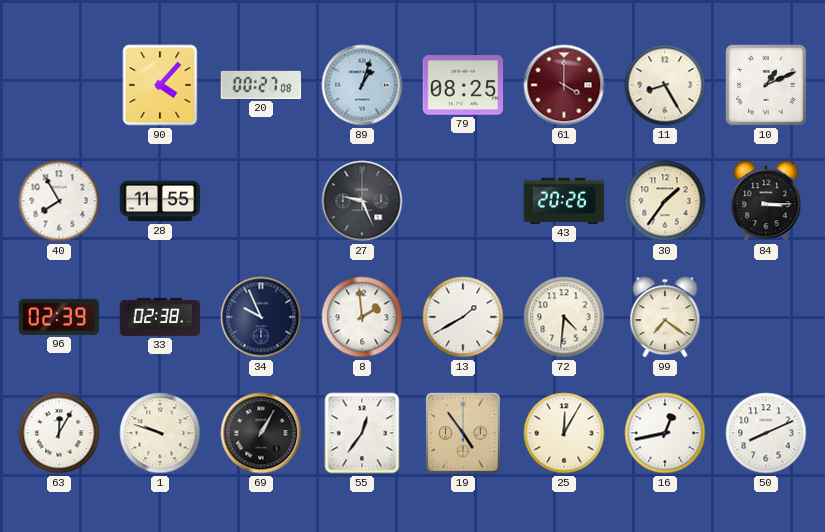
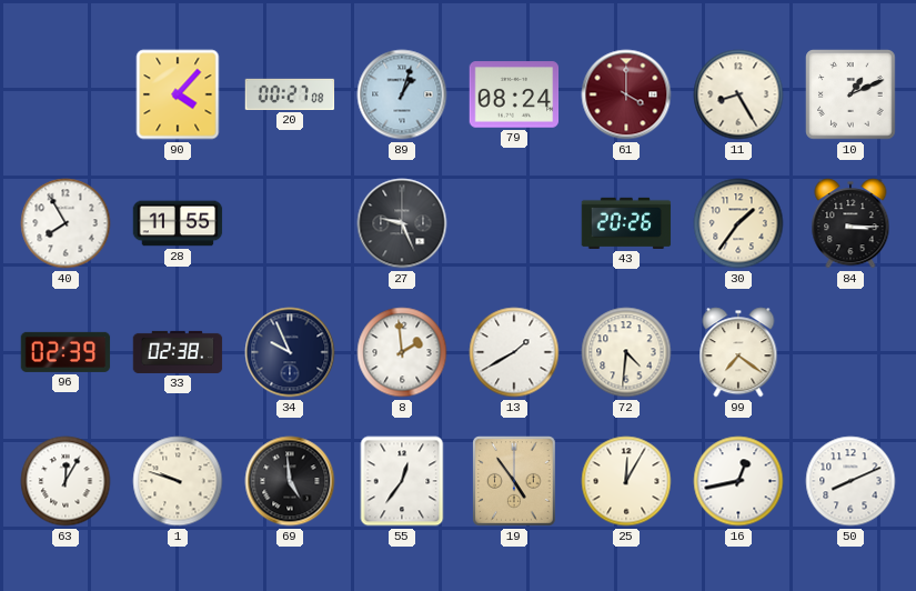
79: 08:25 -> 08:24 (514, 94)
69: 1:05 -> 4:59 (290, 481)
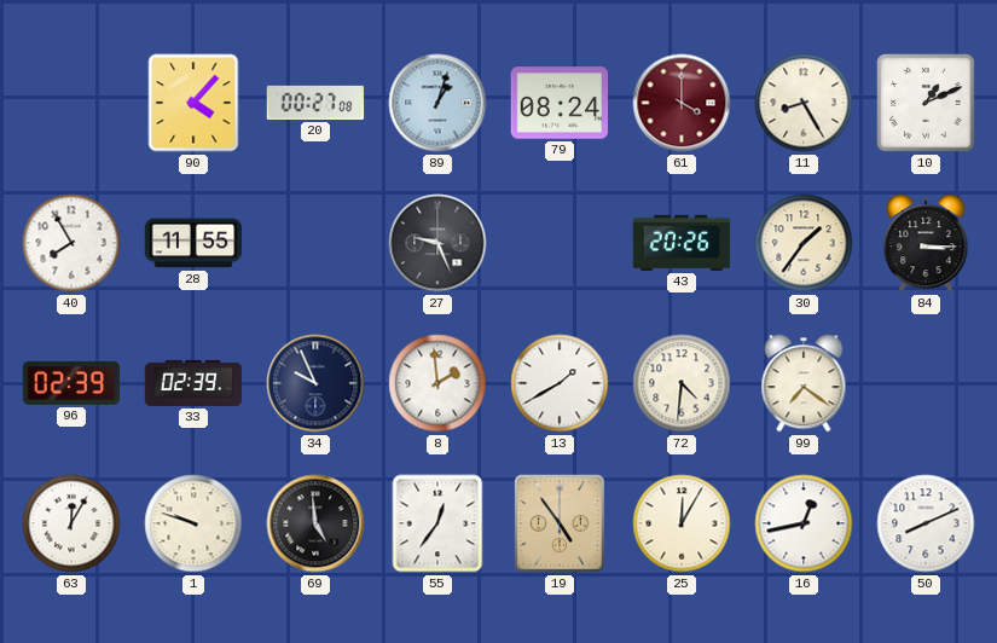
33: 02:38 -> 02:39 (193, 383)
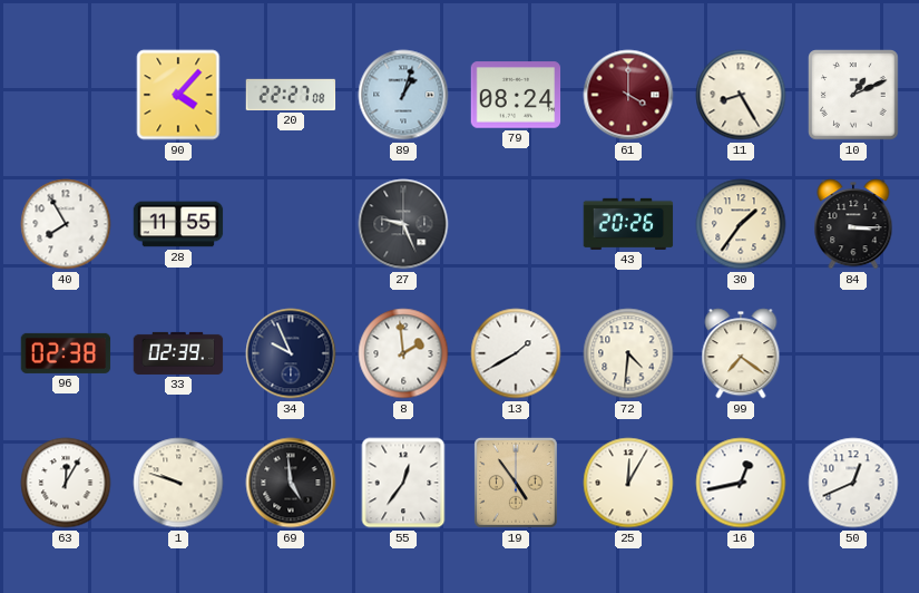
20: 00:27 -> 22:27 (291, 95)
96: 02:39 -> 02:38 (66, 353)
50: 8:11 -> 12:41 (853, 483)
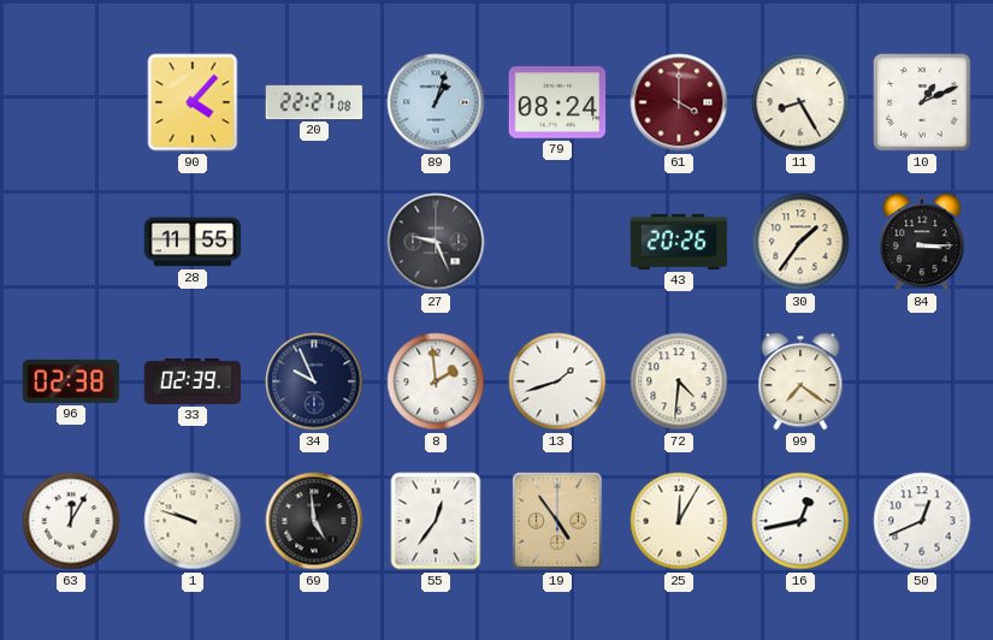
40: 7:55 -> none (66, 224)
13: 1:40 -> 1:42 (557, 381)
